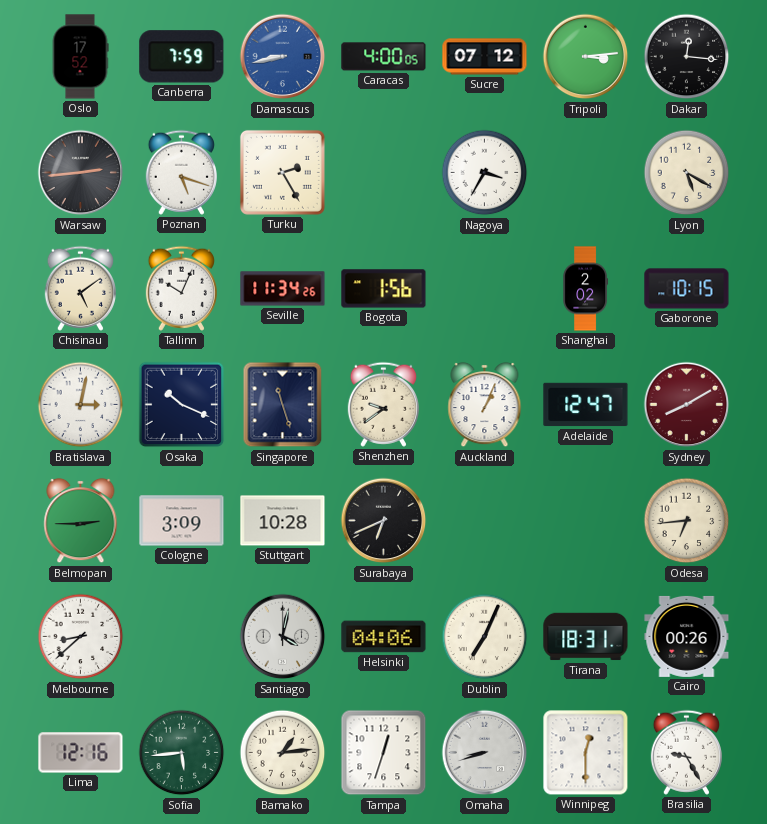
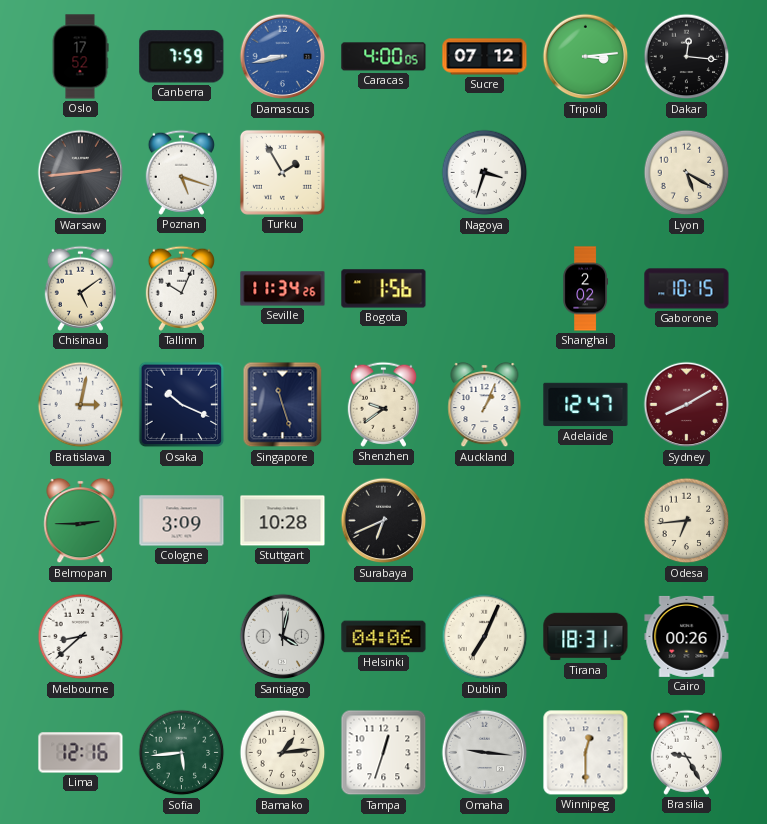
Turku: 2:25 -> 1:55 (282, 172)
Nagoya: 3:35 -> 3:33 (485, 173)
Omaha: 8:42 -> 9:16 (485, 753)
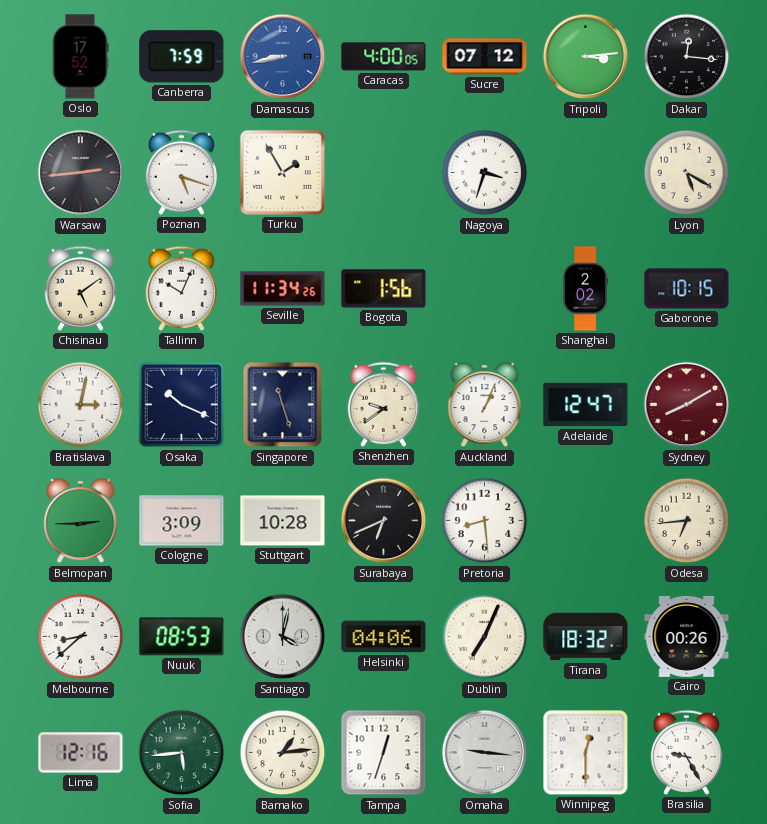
Pretoria: none -> 8:29 (485, 521)
Nuuk: none -> 08:53 (182, 637)
Tirana: 18:31 -> 18:32 (586, 637)
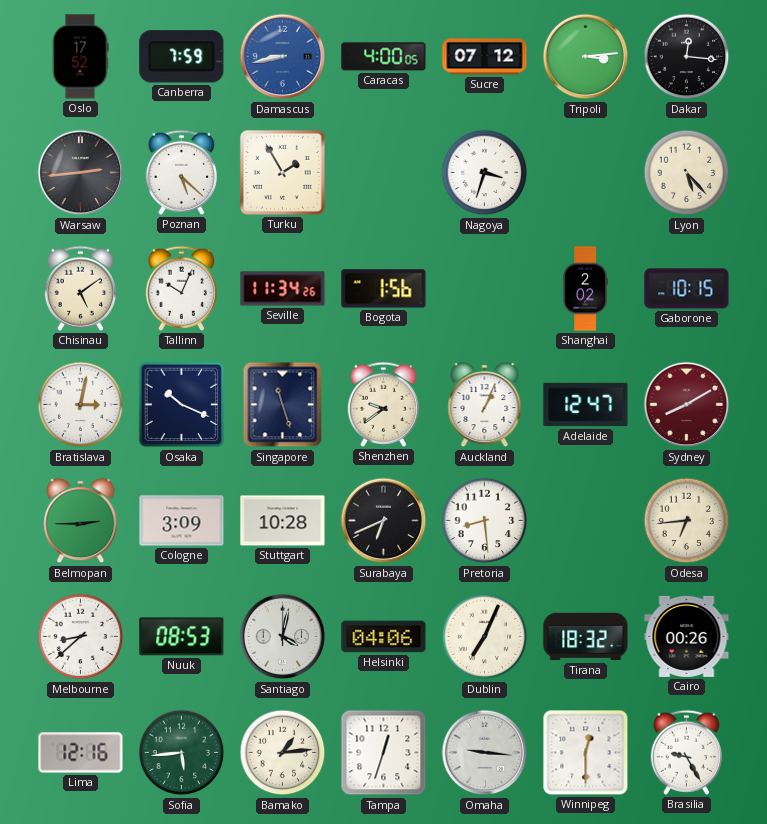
Poznan: 5:18 -> 5:22 (181, 172)
Lyon: 5:20 -> 5:23 (687, 173)
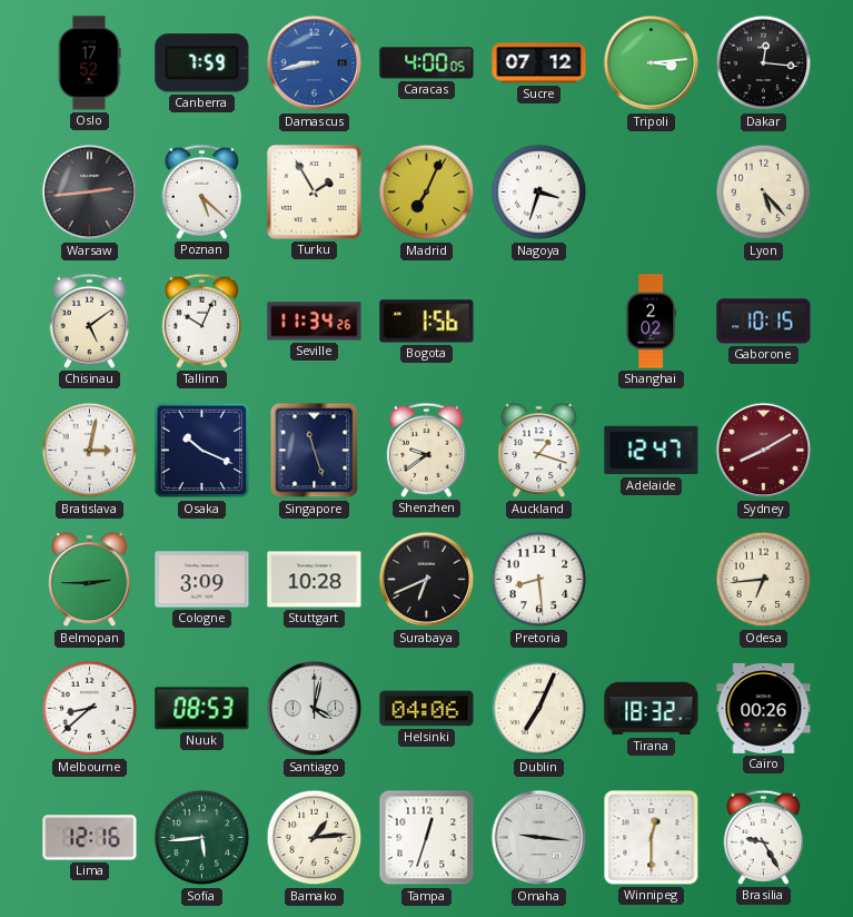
Madrid: none -> 7:04 (427, 193)
Auckland: 1:04 -> 1:18 (539, 451)
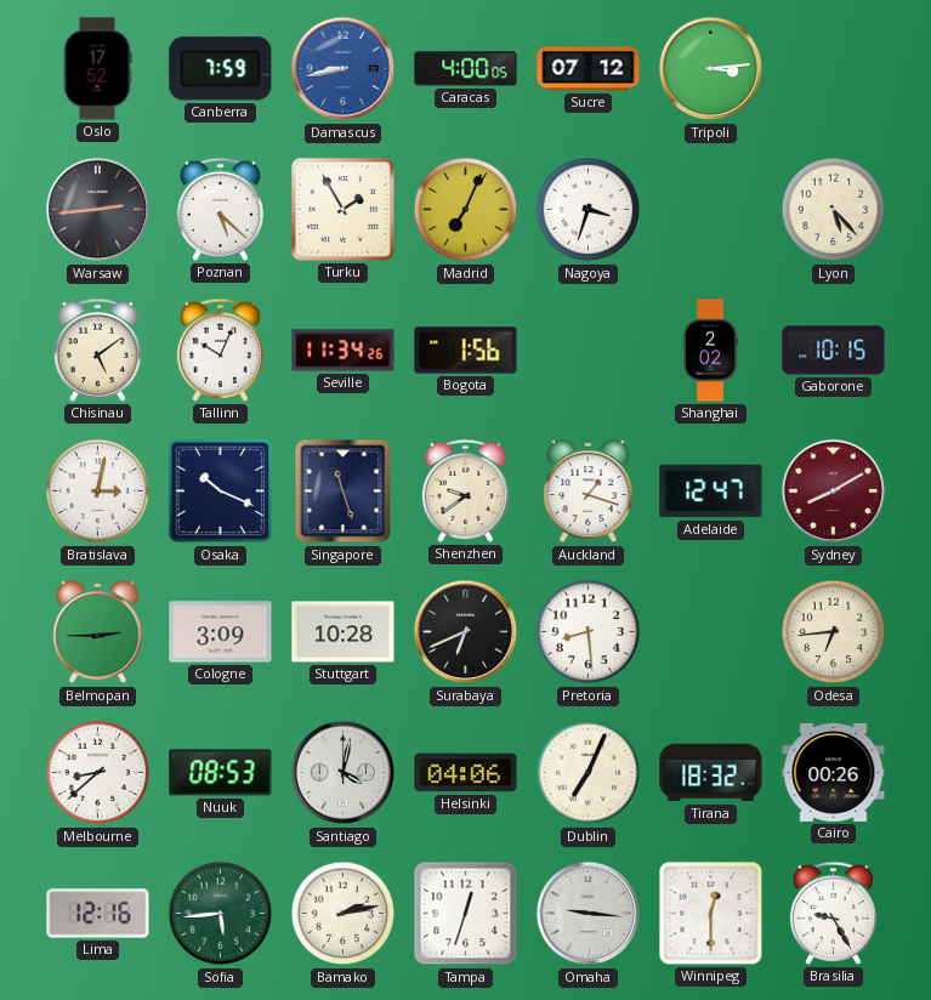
Dakar: 12:16 -> none (764, 63)
Bamako: 1:14 -> 2:13 (344, 914)
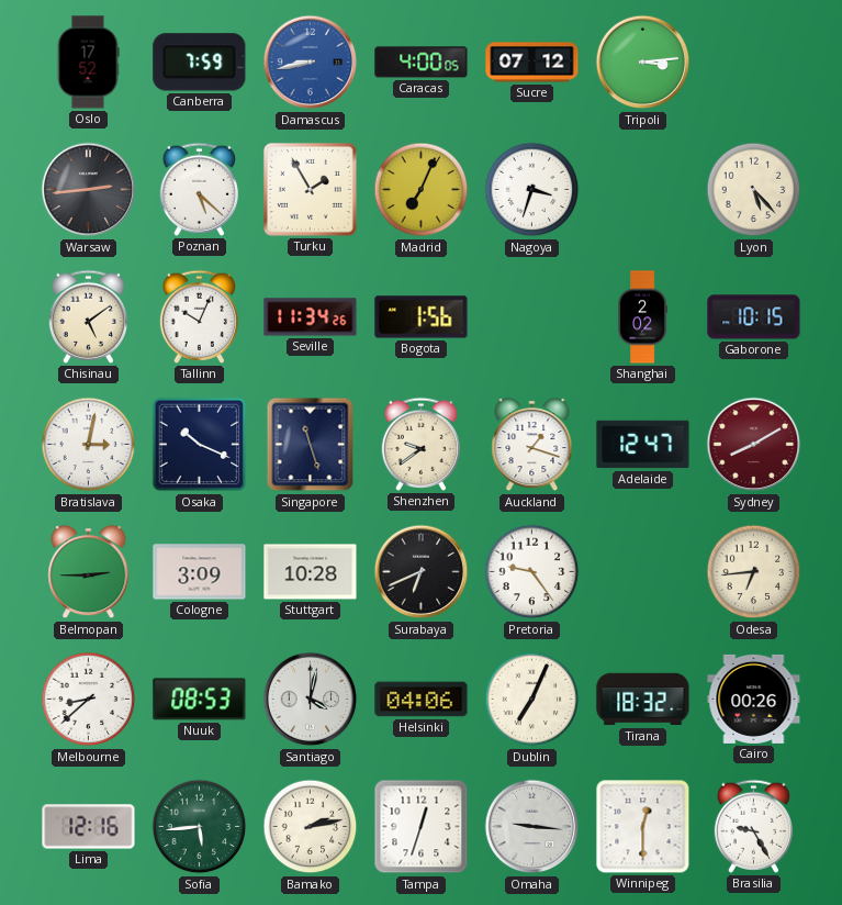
Pretoria: 8:29 -> 9:24 (532, 572)
